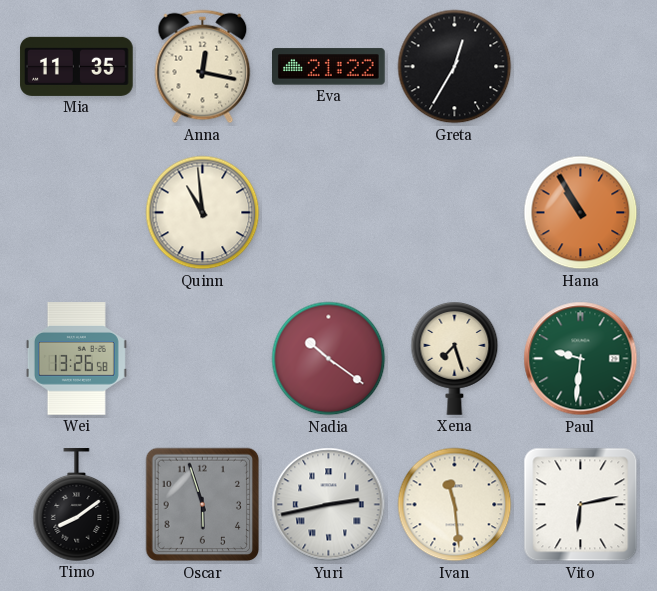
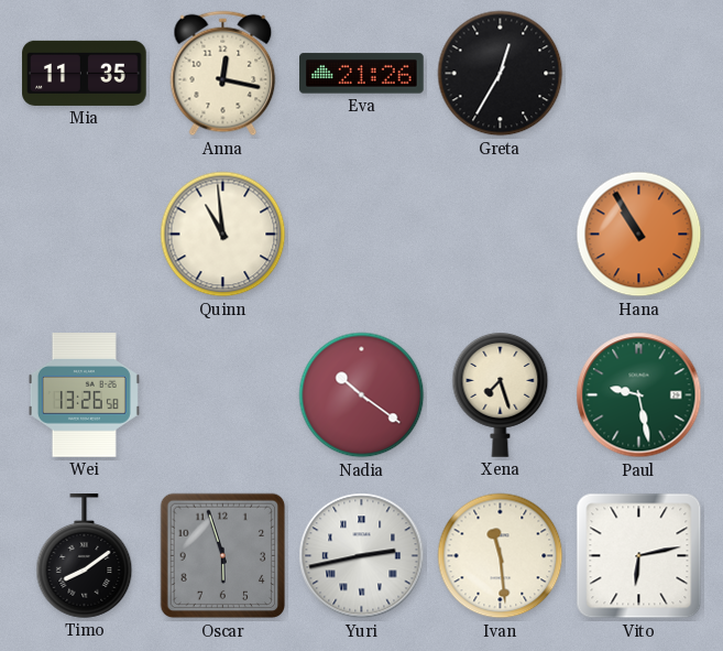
Eva: 21:22 -> 21:26 (362, 74)
Paul: 9:31 -> 9:28 (639, 395)
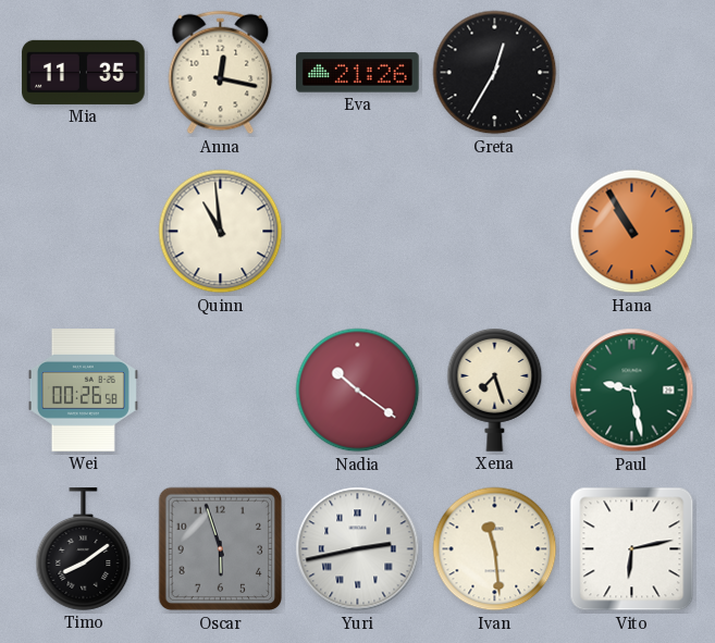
Wei: 13:26 -> 00:26 (83, 391)
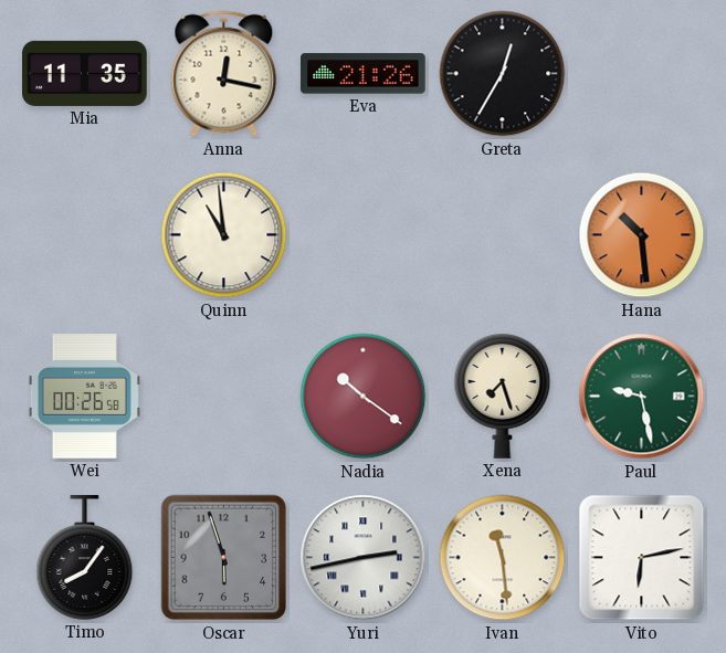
Hana: 10:55 -> 10:29 (642, 235)
Timo: 8:09 -> 8:06 (85, 558)
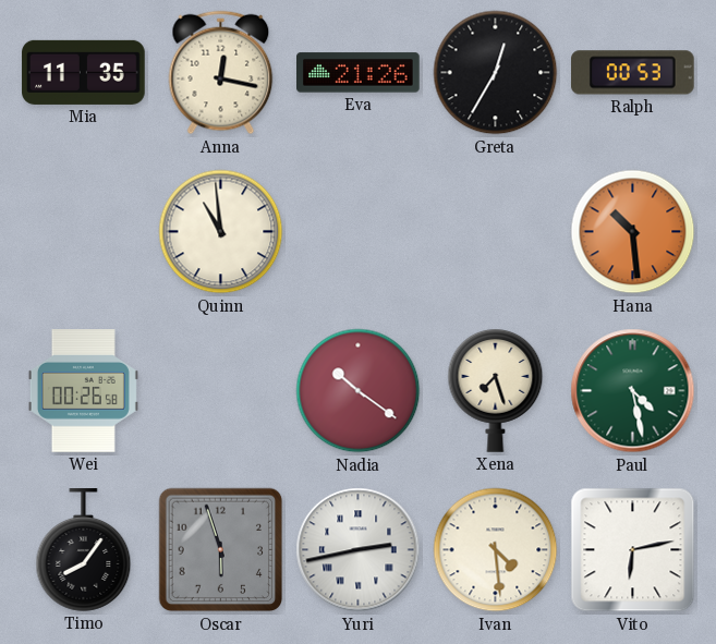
Ralph: none -> 00:53 (633, 73)
Paul: 9:28 -> 4:28 (633, 391)
Ivan: 11:29 -> 4:29 (496, 550)
